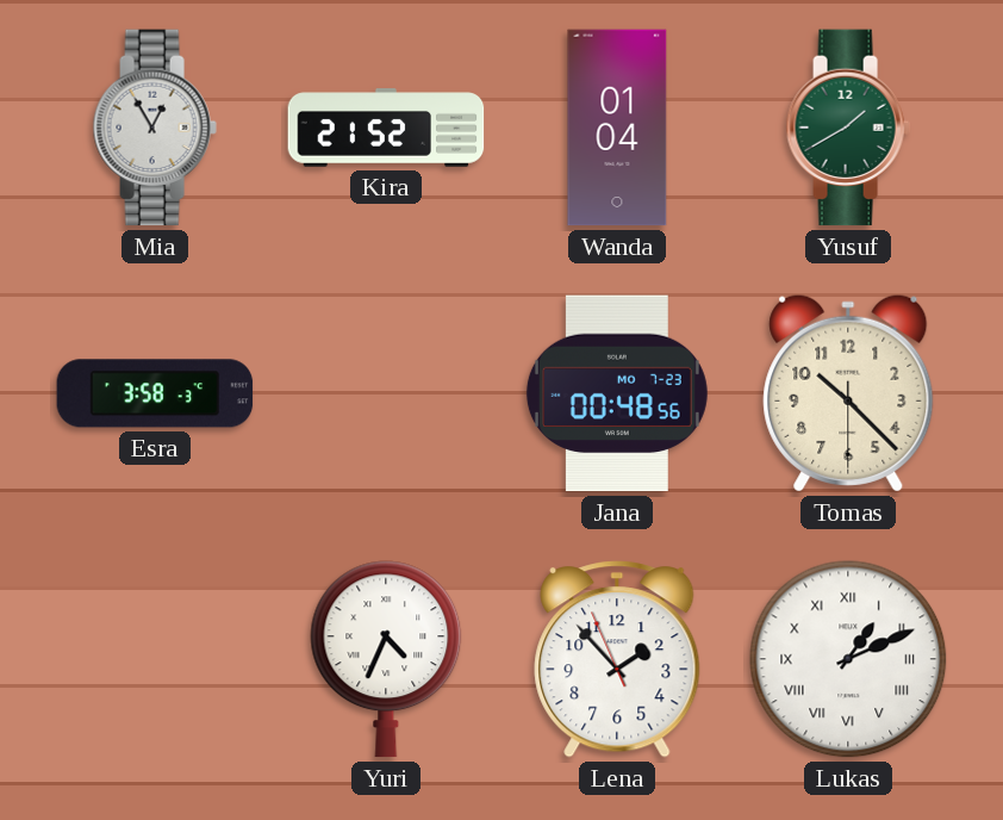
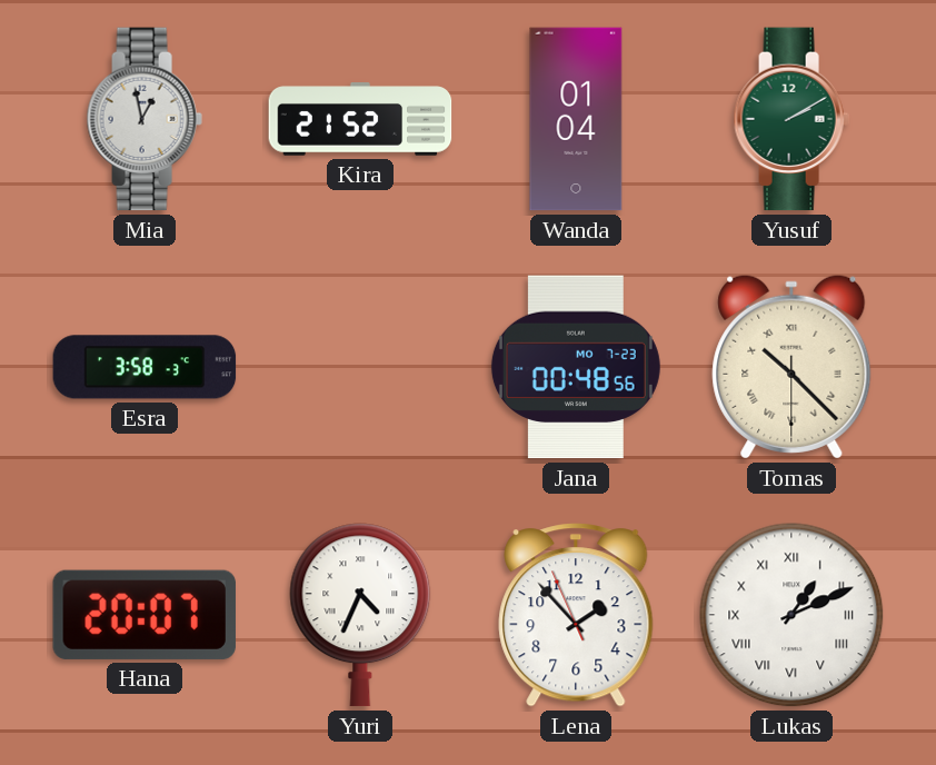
Mia: 12:55 -> 12:58 (145, 119)
Yusuf: 1:40 -> 2:10 (791, 119)
Tomas numerals: Arabic -> Roman (791, 367)
Hana: none -> 20:07 (145, 615)
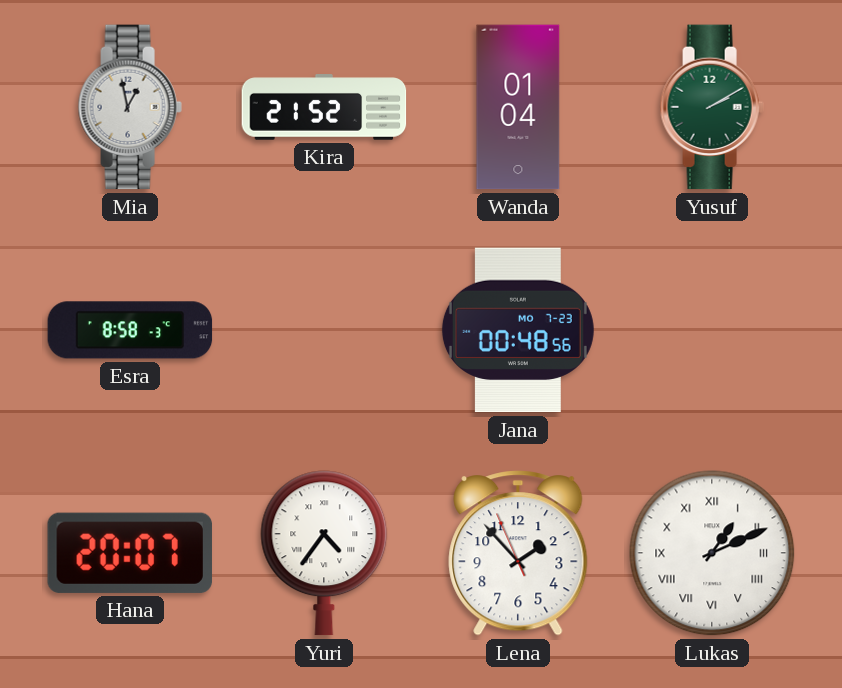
Esra: 3:58 -> 8:58 (130, 330)
Tomas: 10:22 -> none (791, 367)
Yuri: 4:34 -> 4:36 (324, 553)
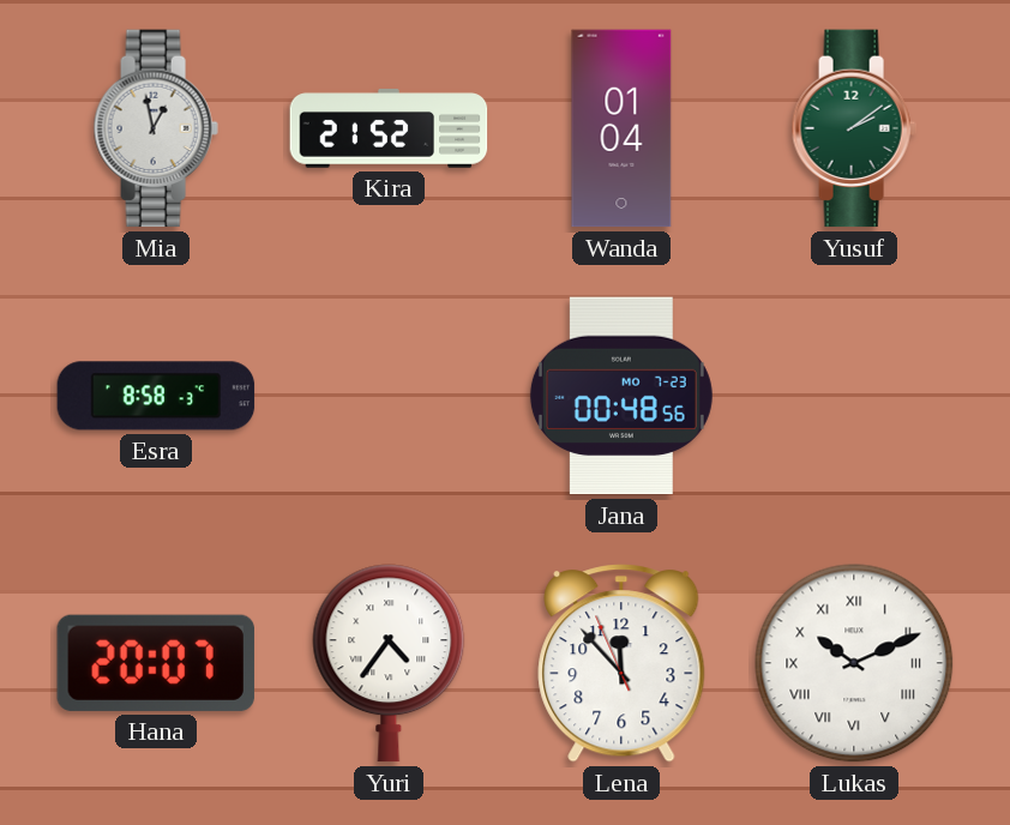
Yusuf: 2:10 -> 2:09 (854, 128)
Lena: 1:52 -> 11:52 (621, 663)
Lukas: 1:11 -> 10:11 (854, 663)
